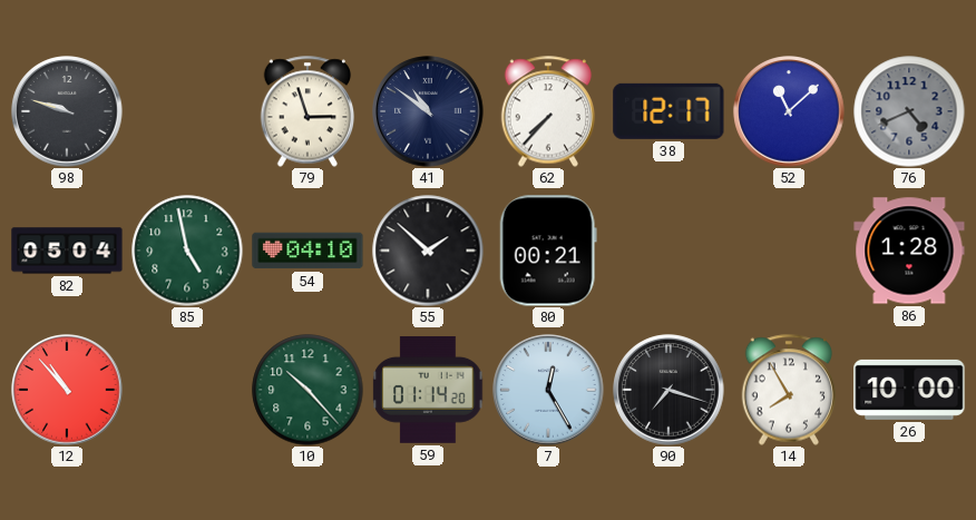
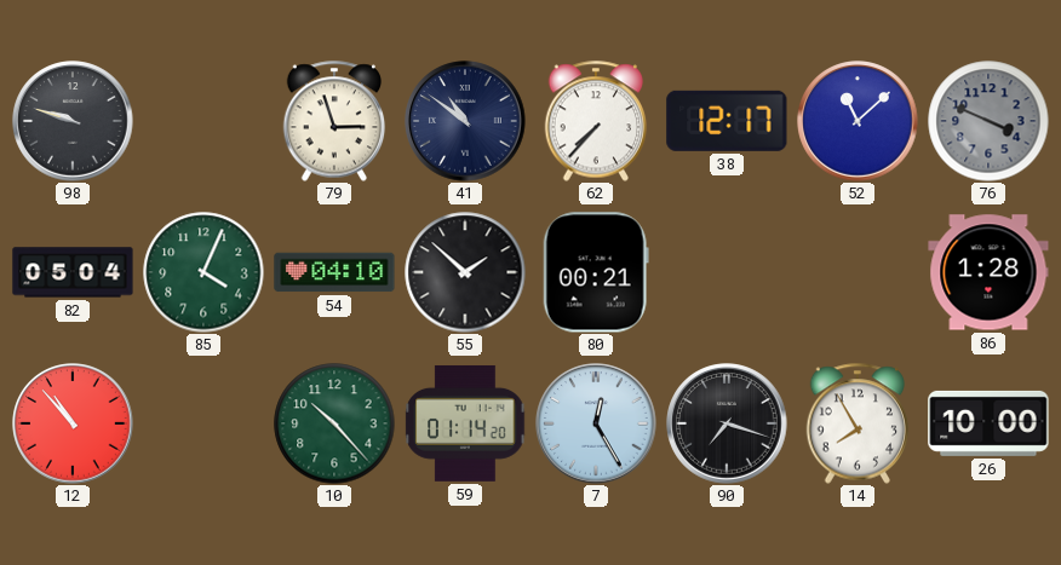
76: 4:41 -> 3:49 (988, 121)
85: 4:58 -> 4:04 (203, 272)
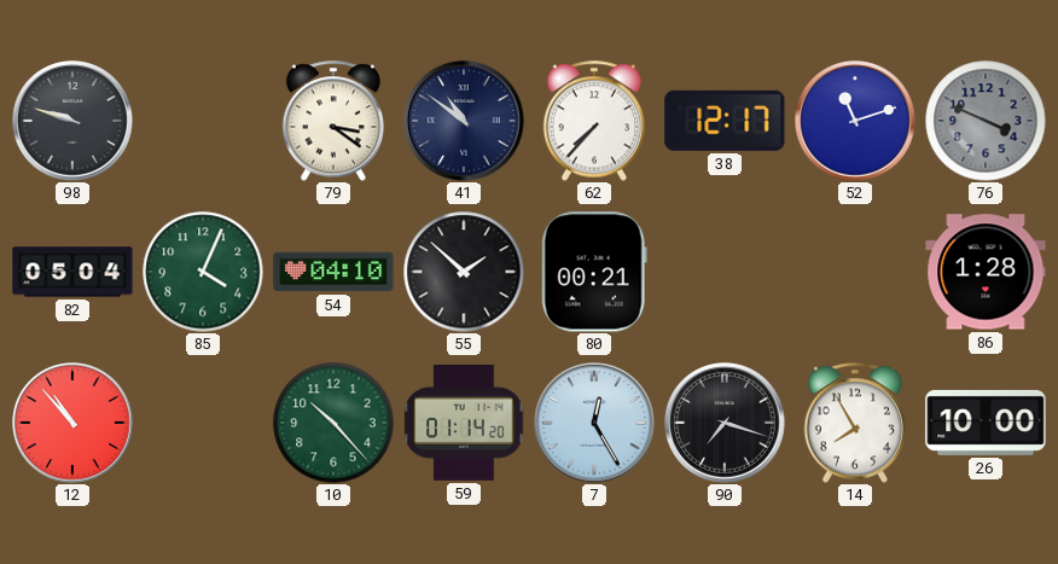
79: 2:57 -> 3:21 (333, 121)
52: 11:08 -> 11:12 (855, 121)
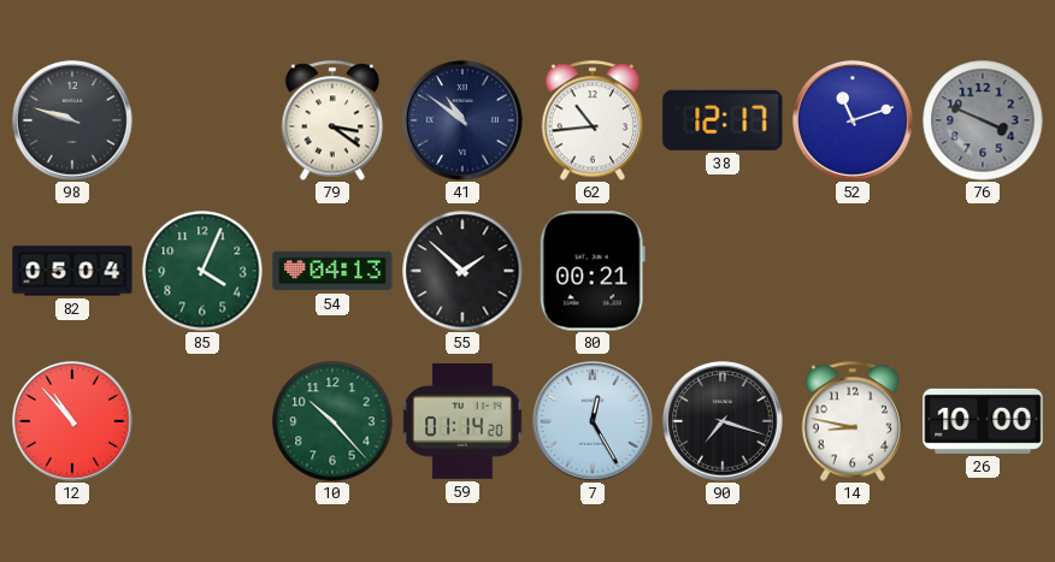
62: 7:37 -> 10:44 (593, 120)
54: 04:10 -> 04:13 (332, 271)
86: 1:28 -> none (986, 272)
14: 7:55 -> 8:47 (853, 421)
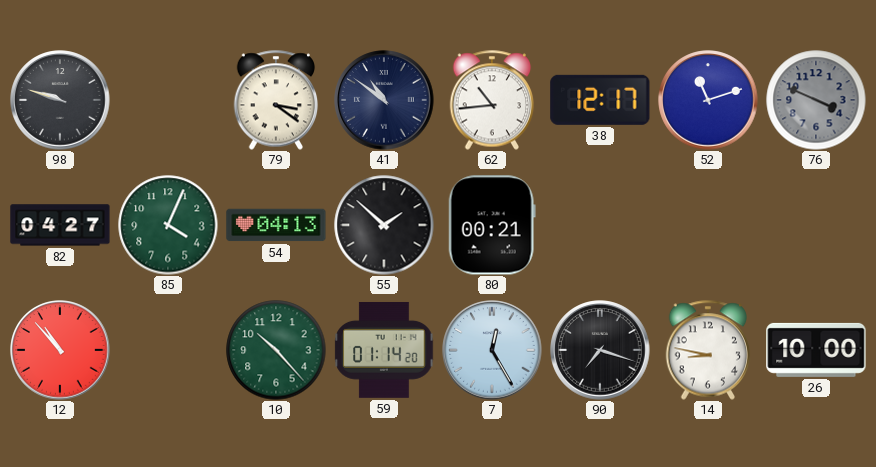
82: 05:04 -> 04:27 (60, 225)
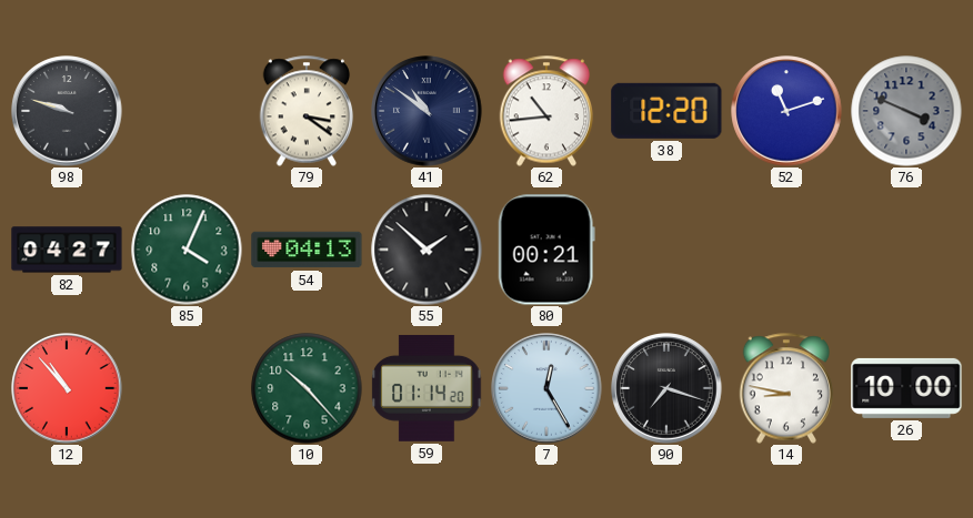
38: 12:17 -> 12:20 (666, 111)
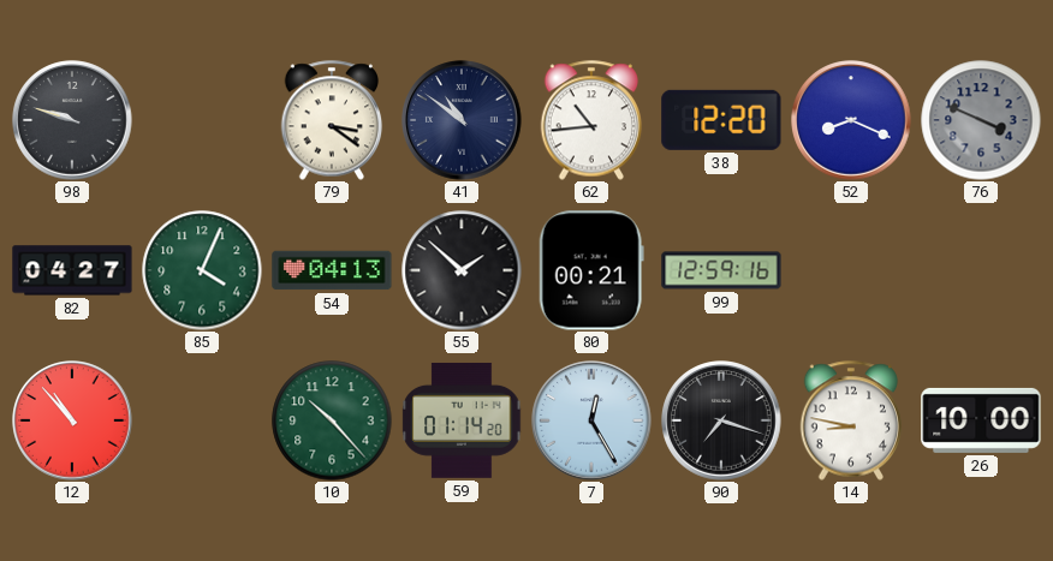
52: 11:12 -> 8:19 (851, 120)
99: none -> 12:59 (721, 270)
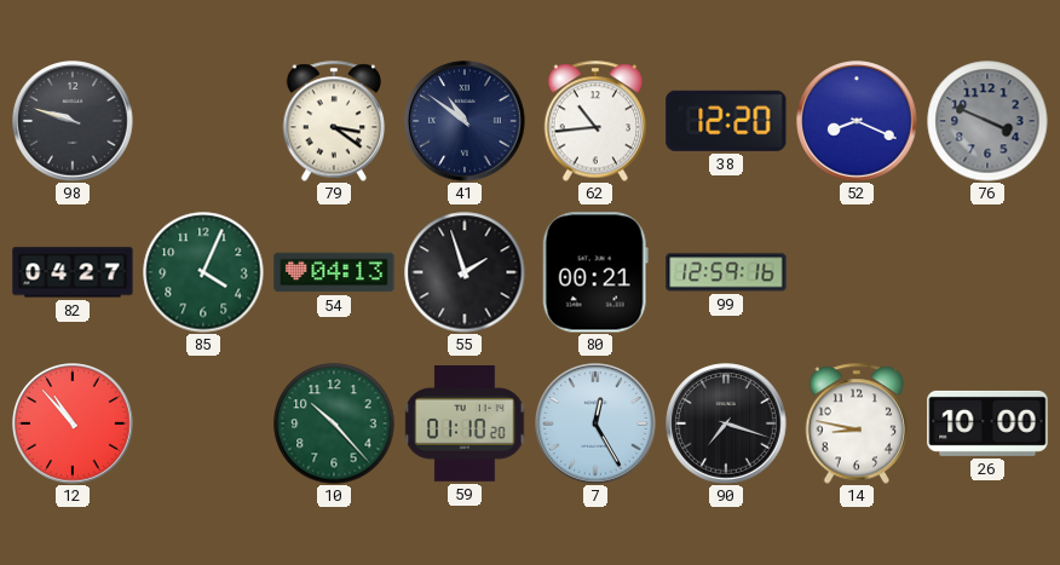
55: 1:52 -> 1:57 (465, 272)
59: 01:14 -> 01:10 (465, 423)
